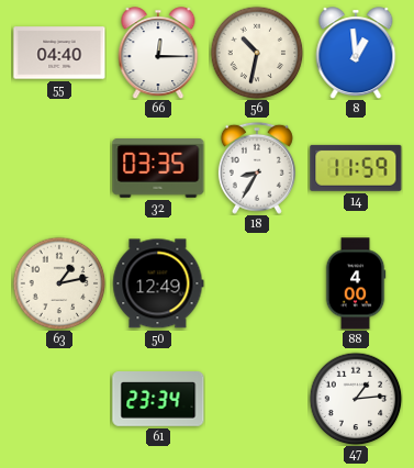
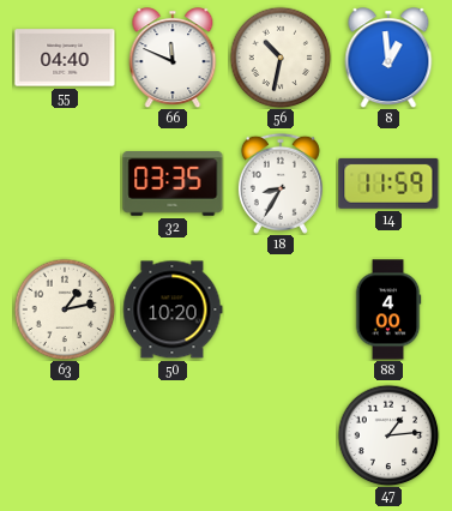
66: 12:15 -> 11:49 (173, 58)
50: 12:49 -> 10:20 (173, 309)
61: 23:34 -> none (158, 400)
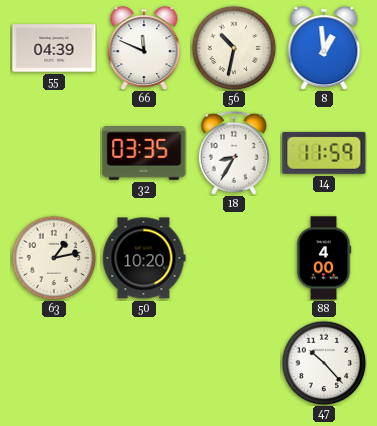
55: 04:40 -> 04:39 (54, 48)
47: 1:14 -> 10:23 (324, 363)
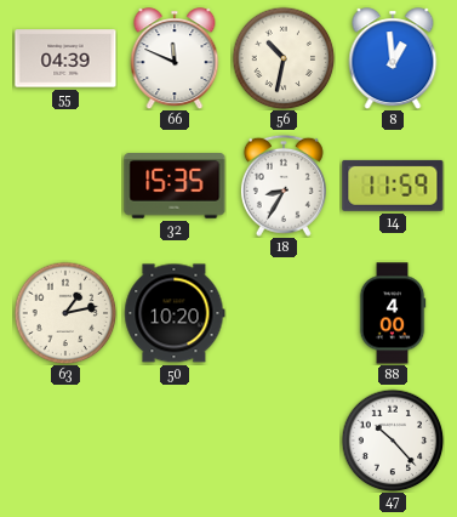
32: 03:35 -> 15:35 (175, 187)
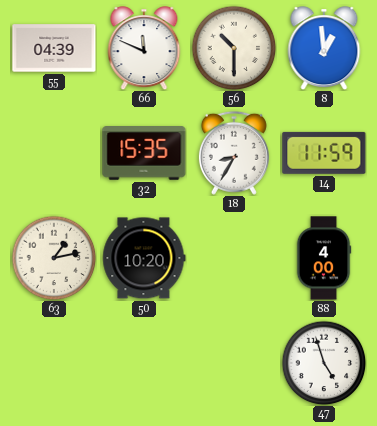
56: 10:32 -> 10:30 (234, 48)
47: 10:23 -> 4:57 (324, 363)
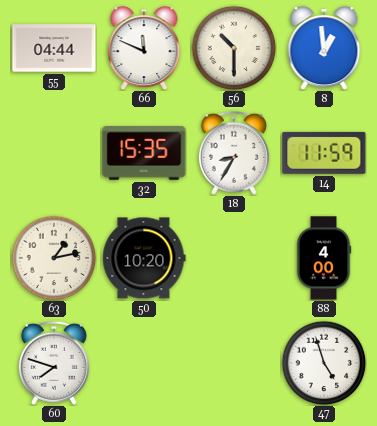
55: 04:39 -> 04:44 (54, 48)
60: none -> 7:48 (54, 363)
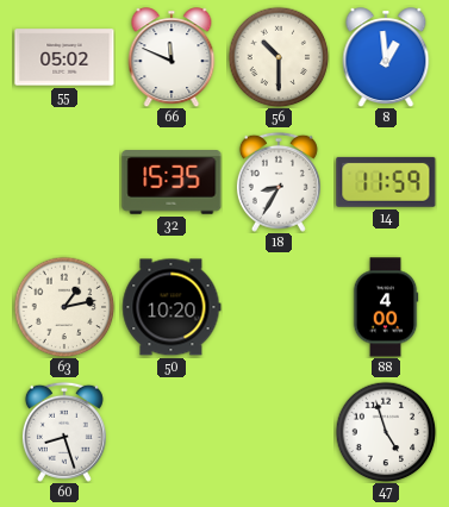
55: 04:44 -> 05:02 (64, 57)
60: 7:48 -> 8:27 (64, 432)
